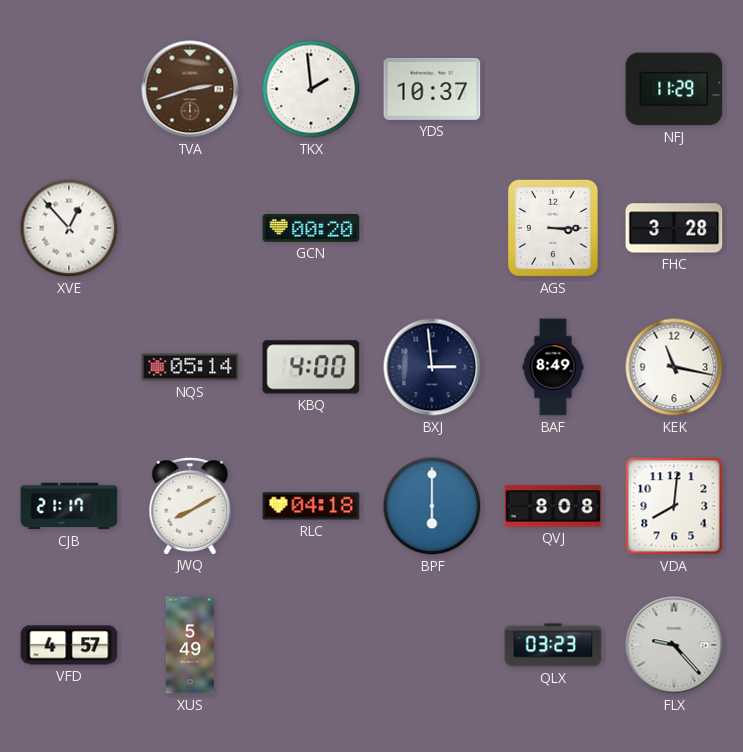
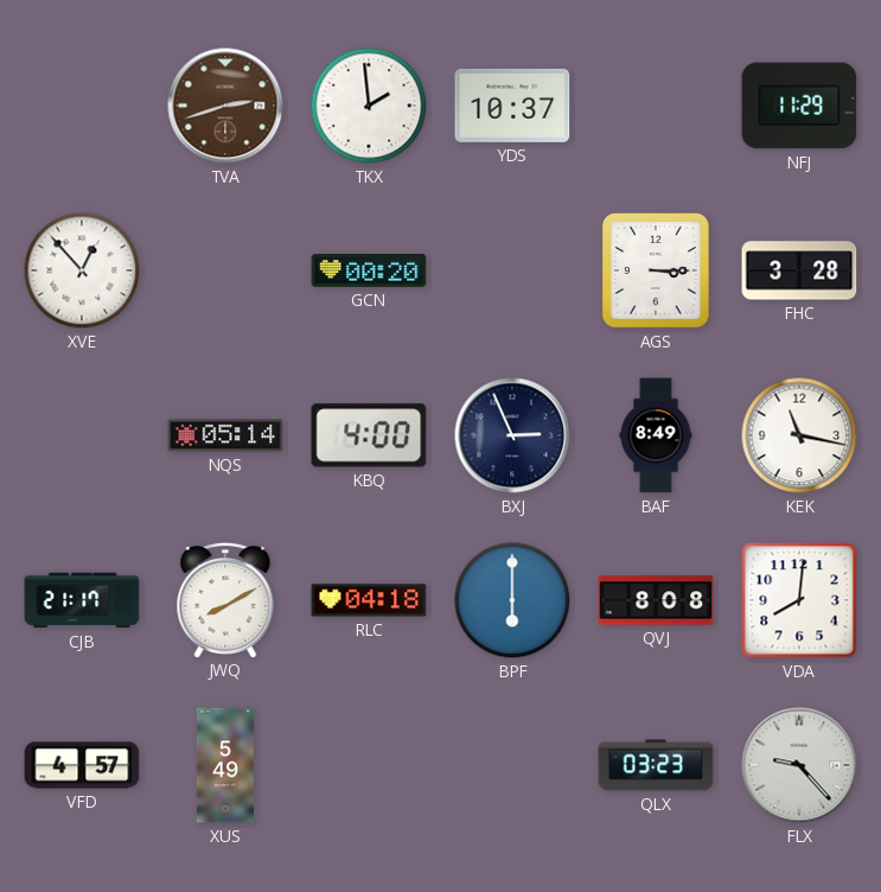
BXJ: 2:59 -> 2:56 (512, 435)
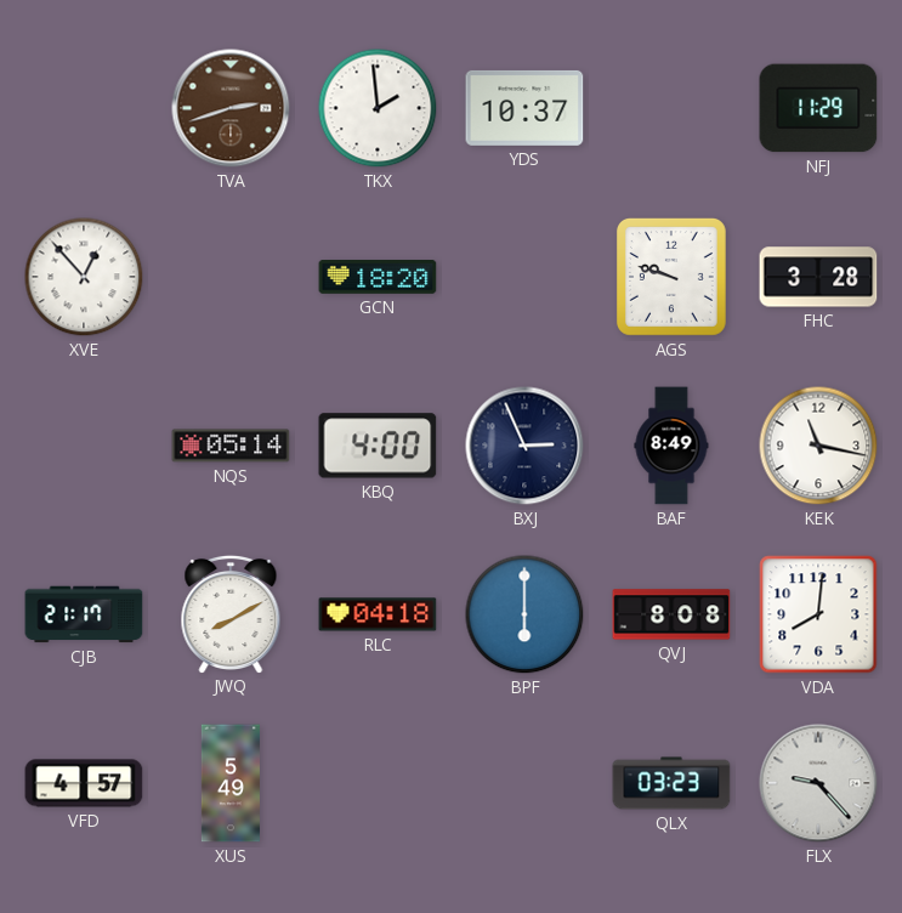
GCN: 00:20 -> 18:20 (378, 278)
AGS: 3:15 -> 9:48 (671, 277)
